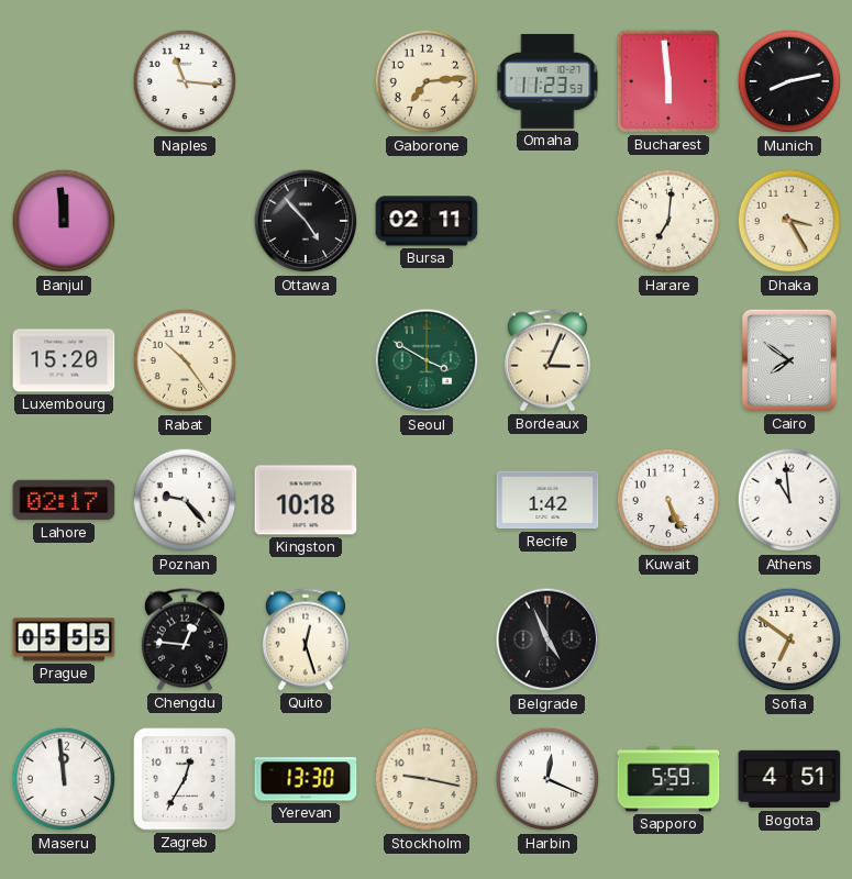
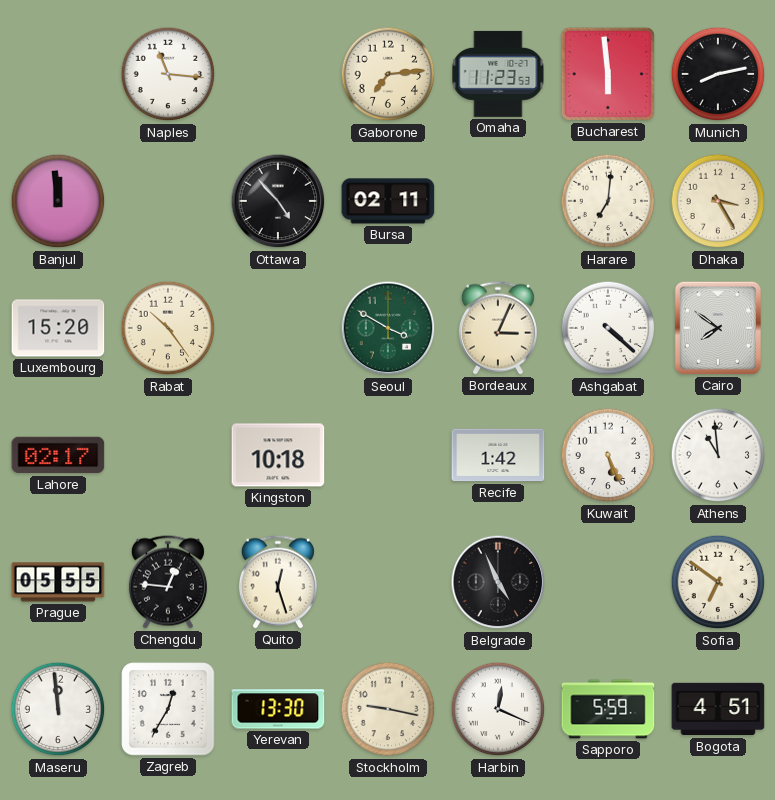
Ashgabat: none -> 4:22 (608, 328)
Poznan: 9:23 -> none (185, 500)
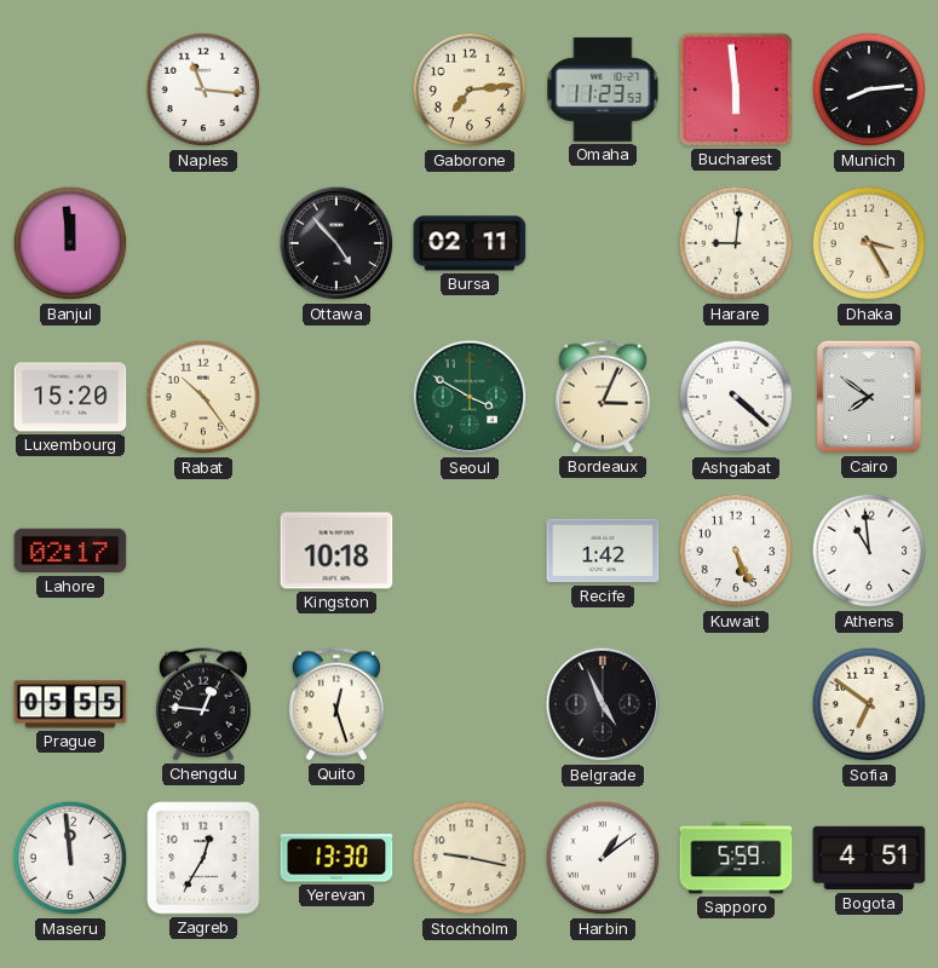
Munich: 8:13 -> 8:14 (869, 90)
Harare: 7:01 -> 9:01 (736, 243)
Harbin: 12:19 -> 1:09 (603, 858)
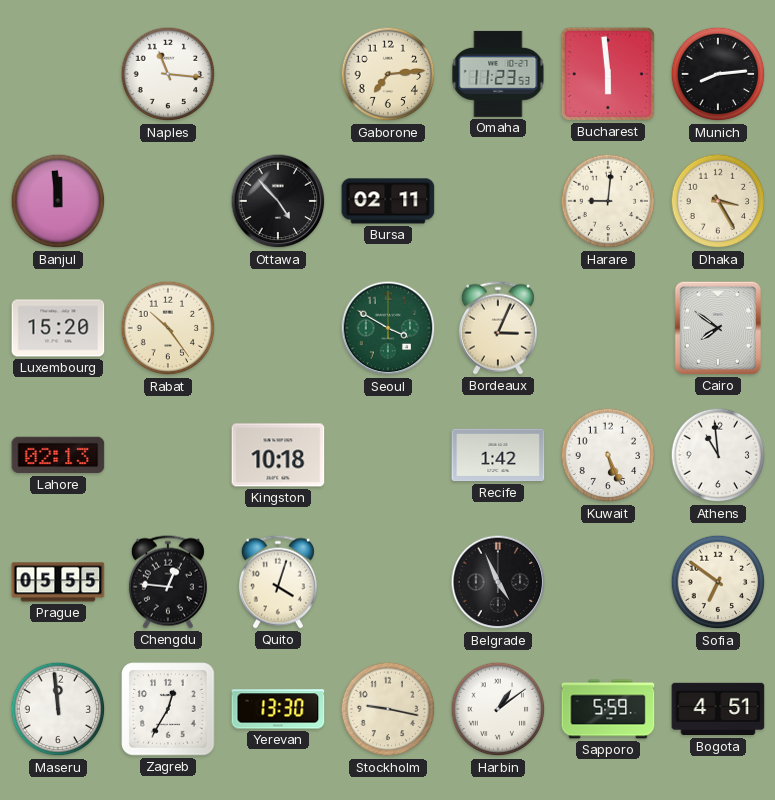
Ashgabat: 4:22 -> none (736, 397)
Lahore: 02:17 -> 02:13 (58, 455)
Quito: 12:27 -> 4:03 (278, 582)
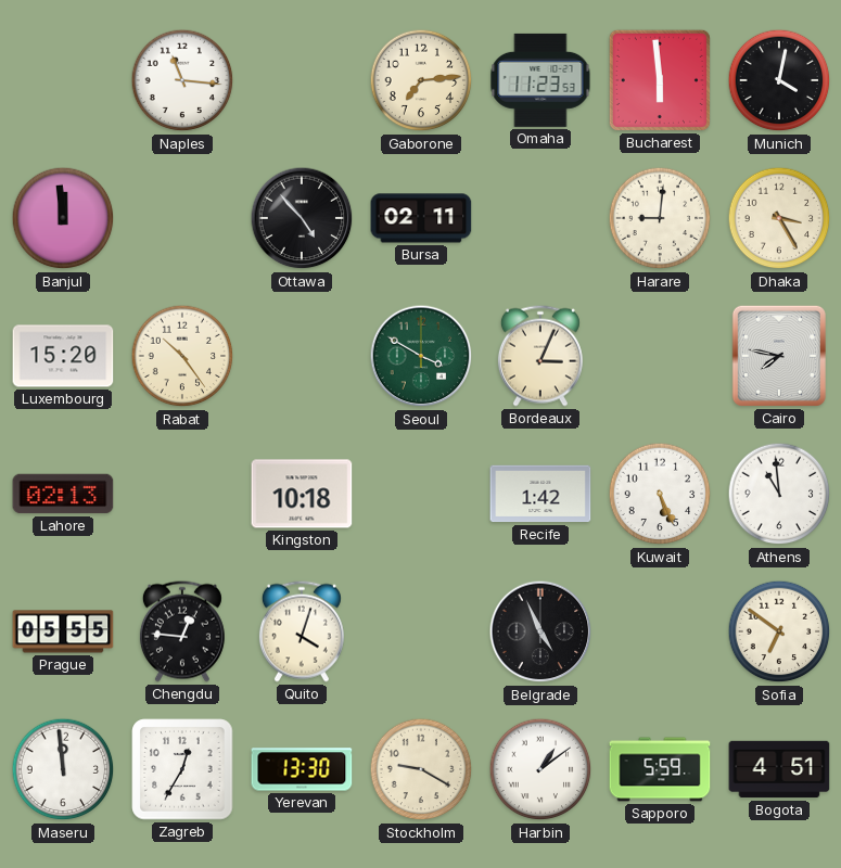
Munich: 8:14 -> 4:02 (779, 80)
Cairo: 7:51 -> 7:47 (779, 356)
Stockholm: 9:17 -> 9:20 (421, 769)
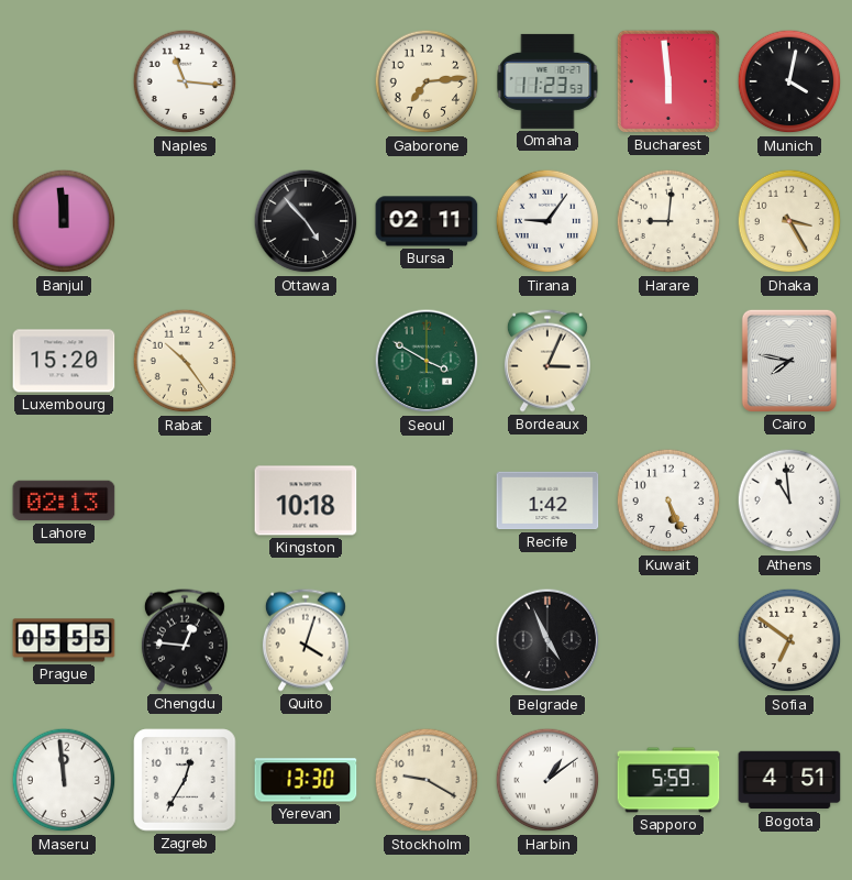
Tirana: none -> 9:06 (547, 221)
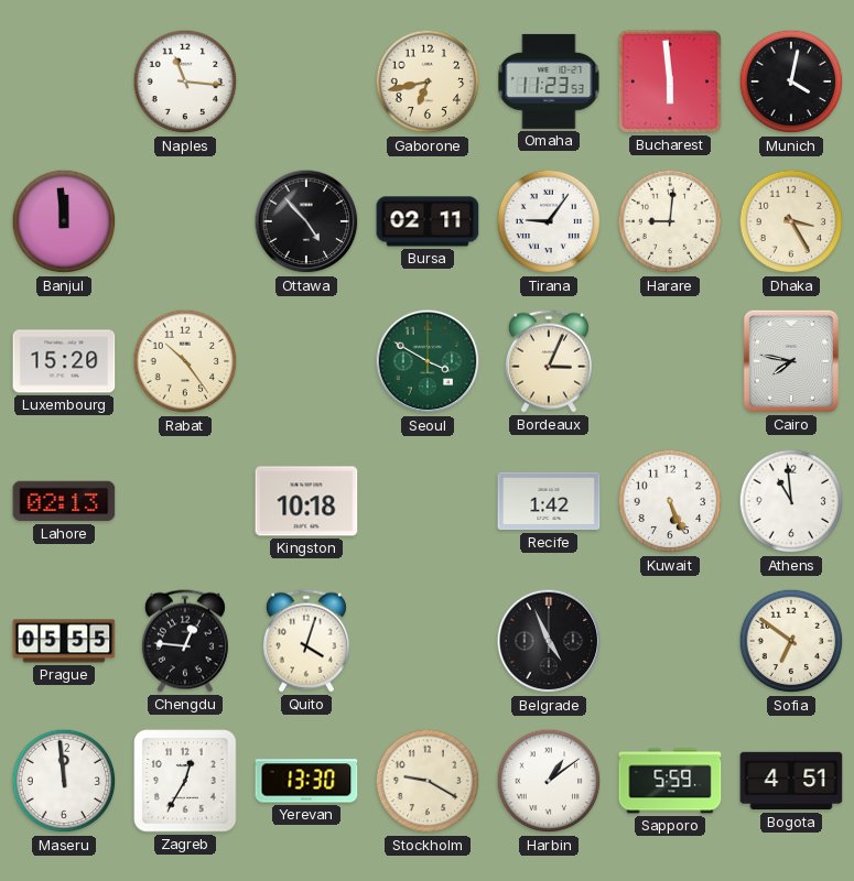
Gaborone: 7:14 -> 6:43 (428, 81)
